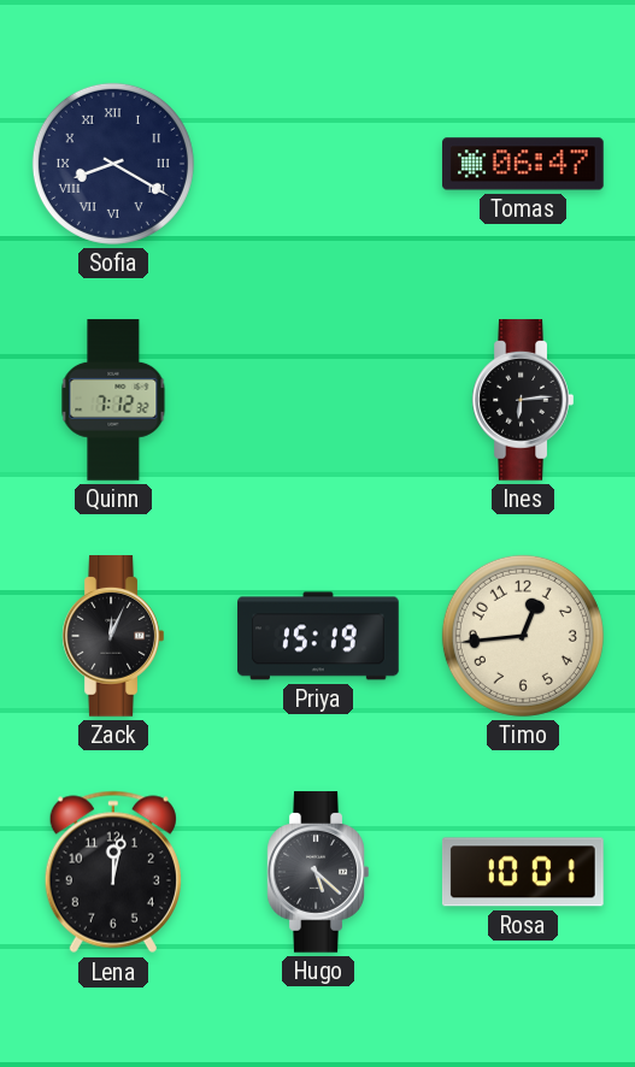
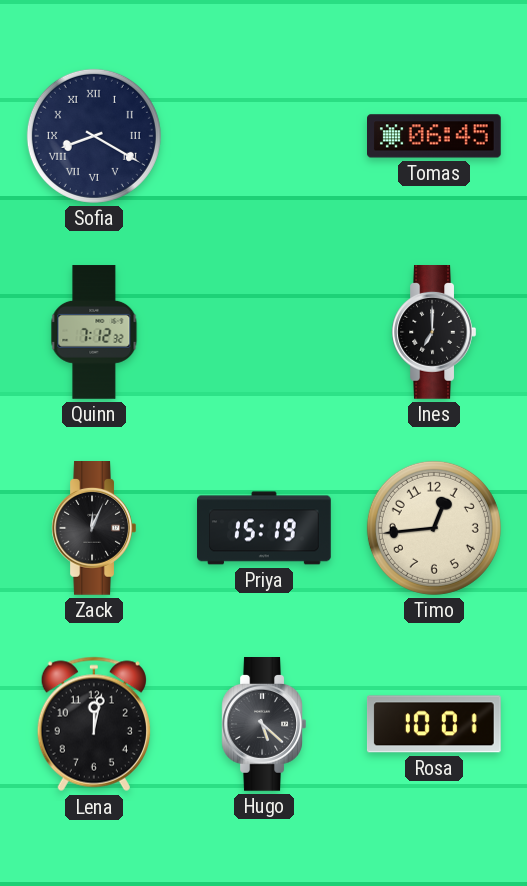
Tomas: 06:47 -> 06:45 (435, 136)
Ines: 6:14 -> 7:00 (434, 333)
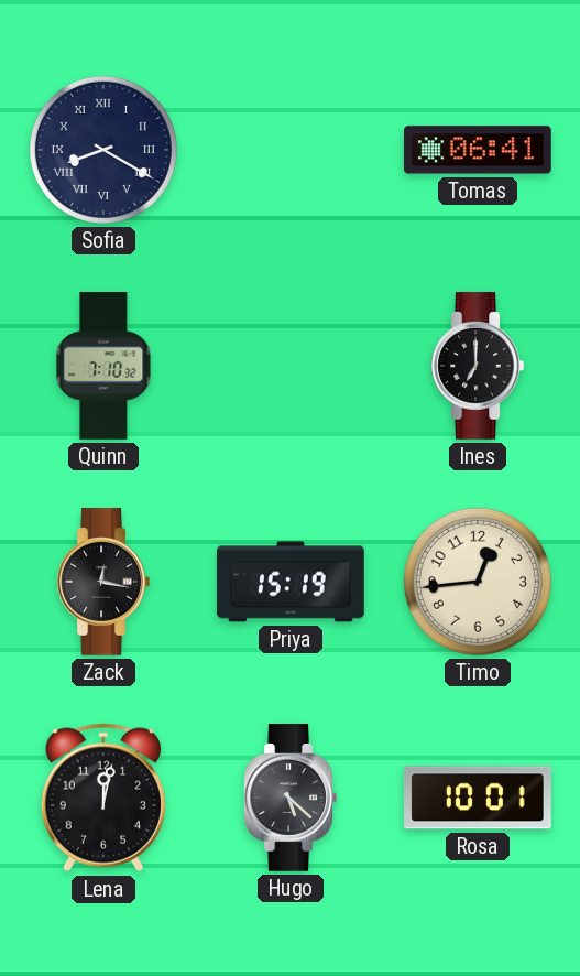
Tomas: 06:45 -> 06:41 (479, 150)
Quinn: 7:12 -> 7:10 (103, 366)
Zack: 12:04 -> 12:17 (103, 583)
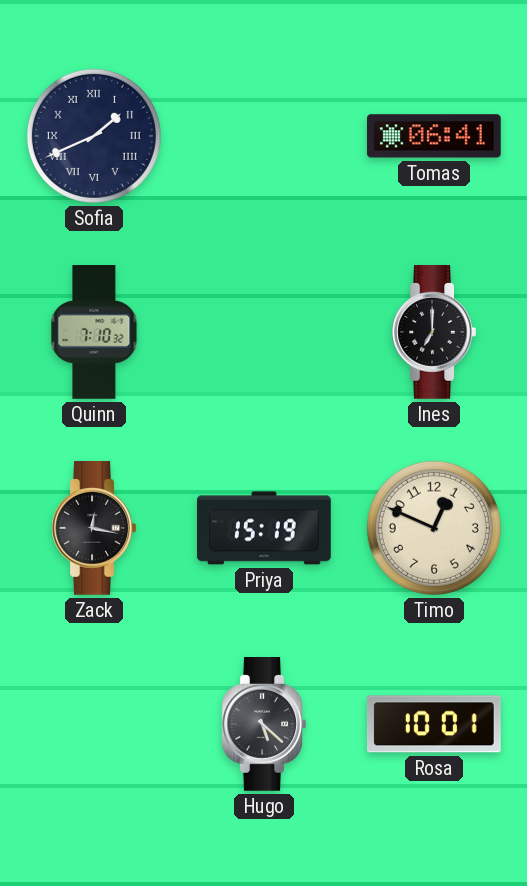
Sofia: 8:20 -> 1:41 (94, 136)
Timo: 12:44 -> 12:49 (434, 528)
Lena: 12:02 -> none (103, 798)
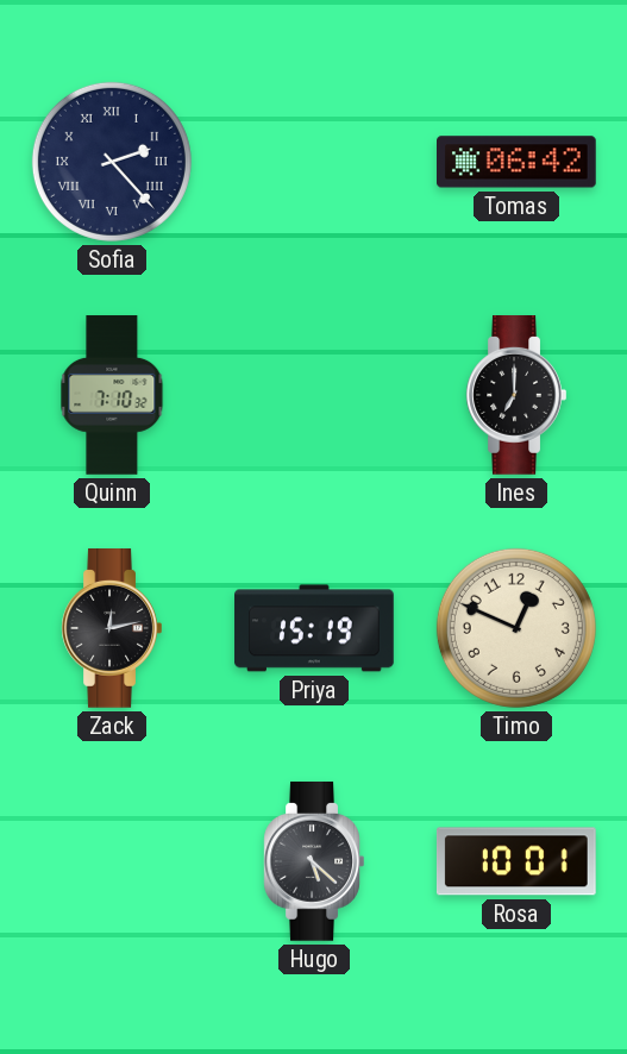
Sofia: 1:41 -> 2:23 (112, 162)
Tomas: 06:41 -> 06:42 (518, 162)
Zack: 12:17 -> 12:13 (112, 629)
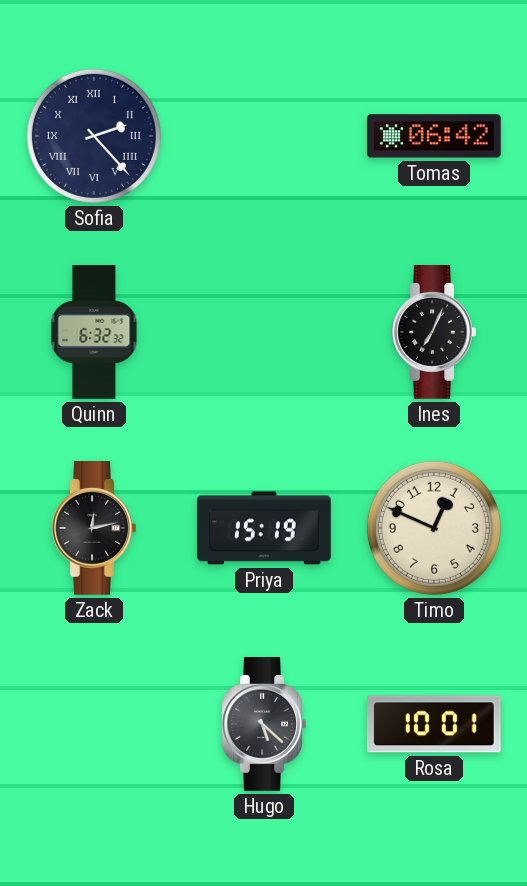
Quinn: 7:10 -> 6:32 (94, 332)
Ines: 7:00 -> 7:04 (434, 333)
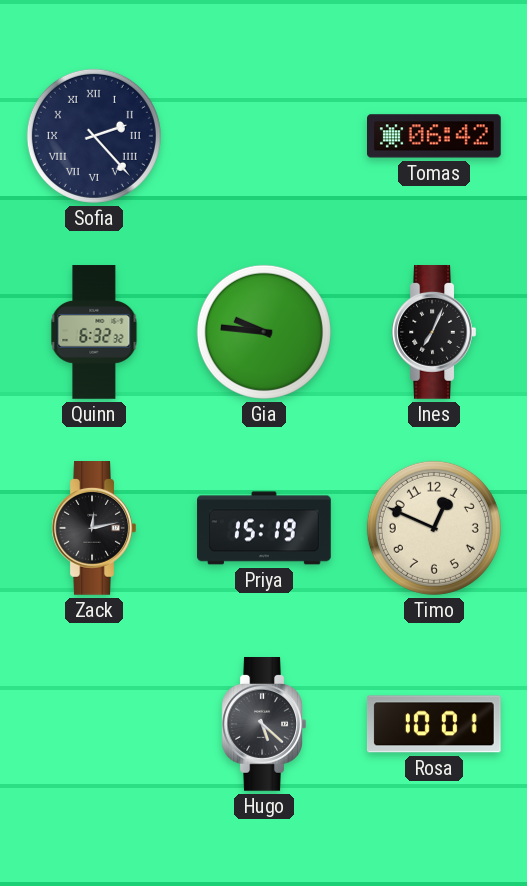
Gia: none -> 9:46 (264, 332)
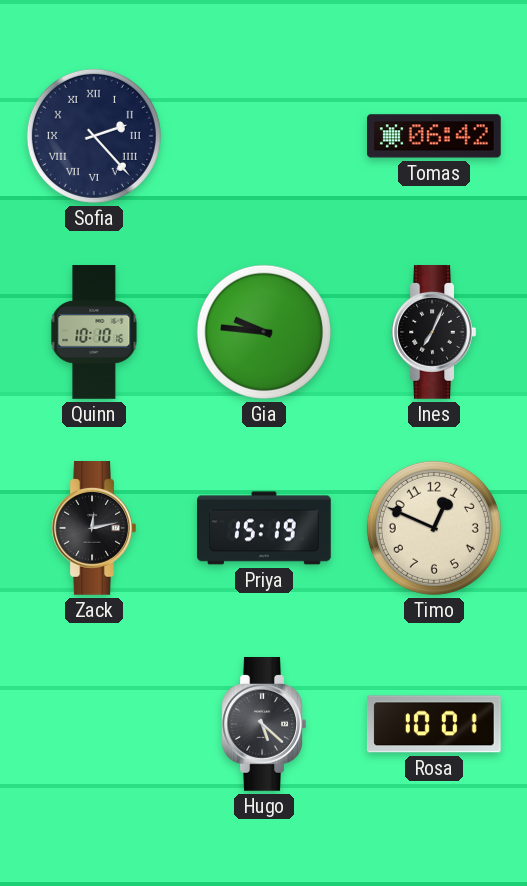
Quinn: 6:32 -> 10:10 (94, 332)
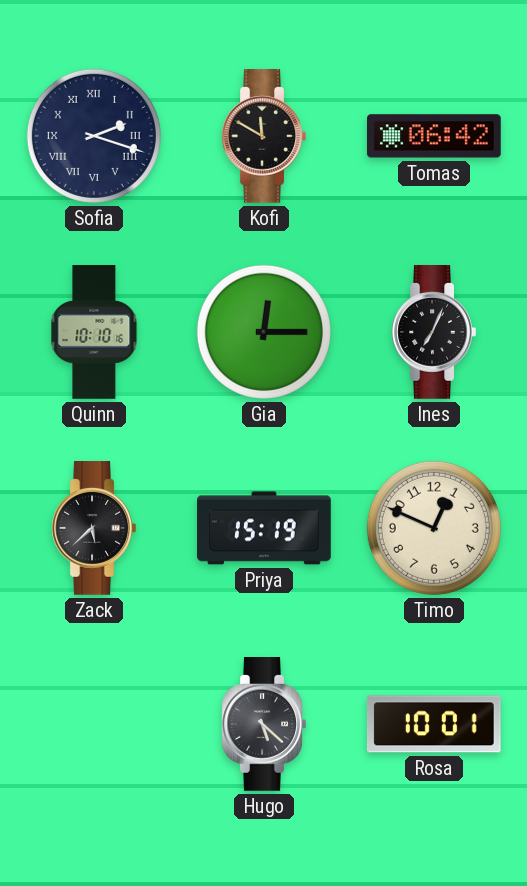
Sofia: 2:23 -> 2:18 (94, 136)
Kofi: none -> 11:50 (264, 137)
Gia: 9:46 -> 12:15 (264, 332)
Zack: 12:13 -> 5:38 (94, 529)
